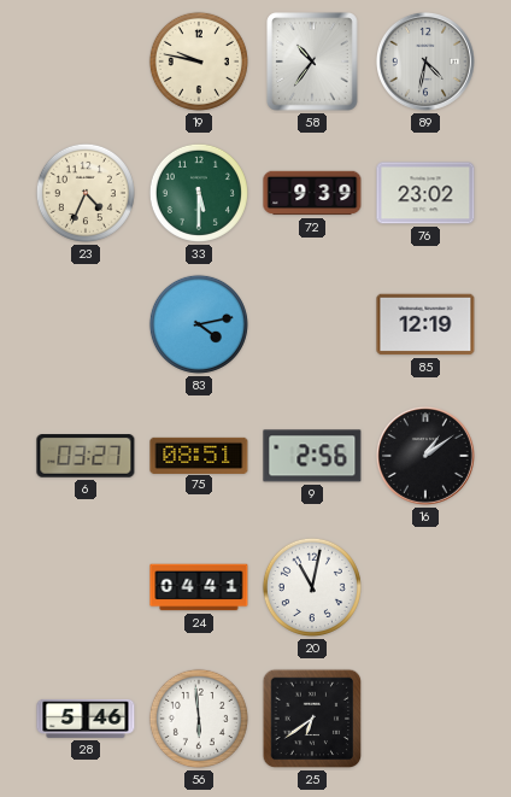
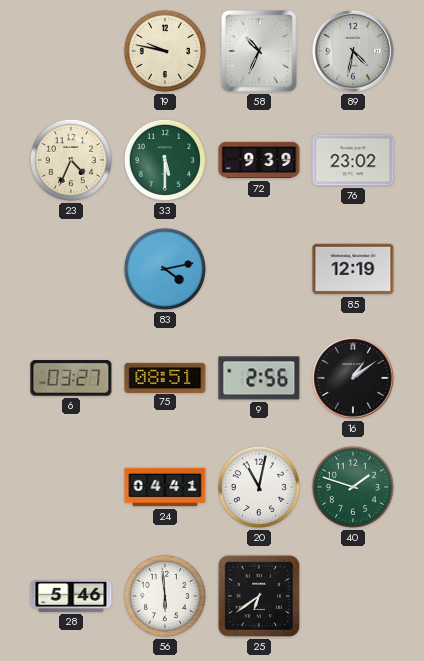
58: 10:36 -> 10:34 (259, 51)
40: none -> 1:48 (353, 487)
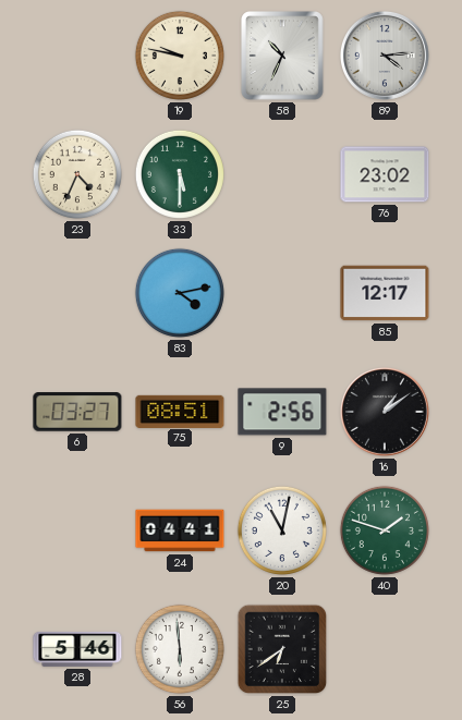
89: 4:32 -> 4:14 (385, 56)
72: 9:39 -> none (259, 160)
85: 12:19 -> 12:17 (385, 293)
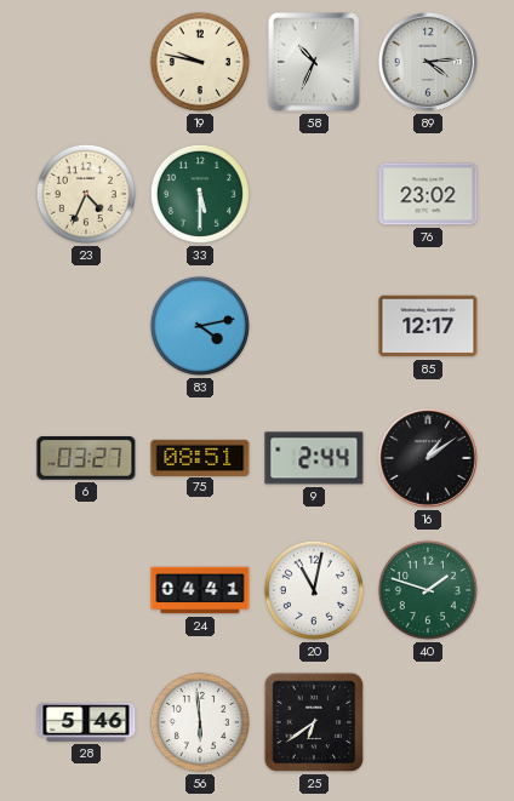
9: 2:56 -> 2:44 (314, 458)
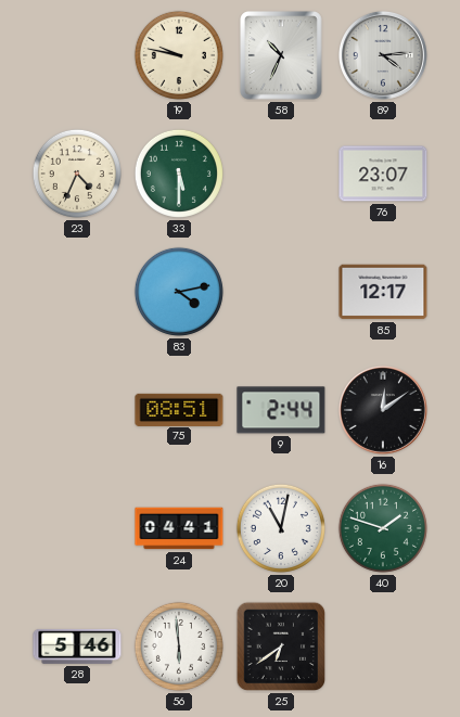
76: 23:02 -> 23:07 (383, 174)
6: 03:27 -> none (86, 458)
16: 1:09 -> 12:09 (383, 410)
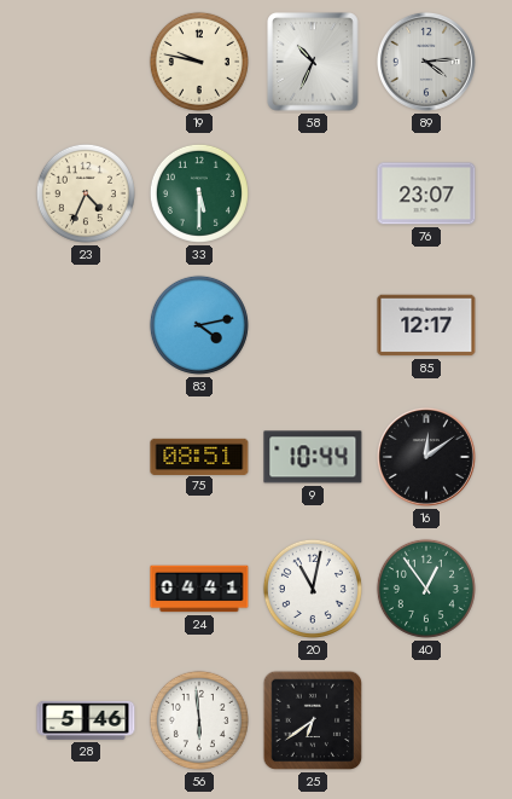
9: 2:44 -> 10:44 (313, 457)
40: 1:48 -> 12:54 (426, 589)
